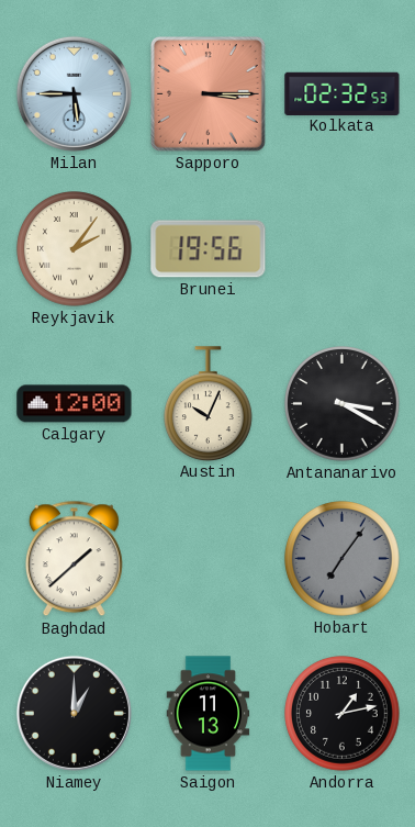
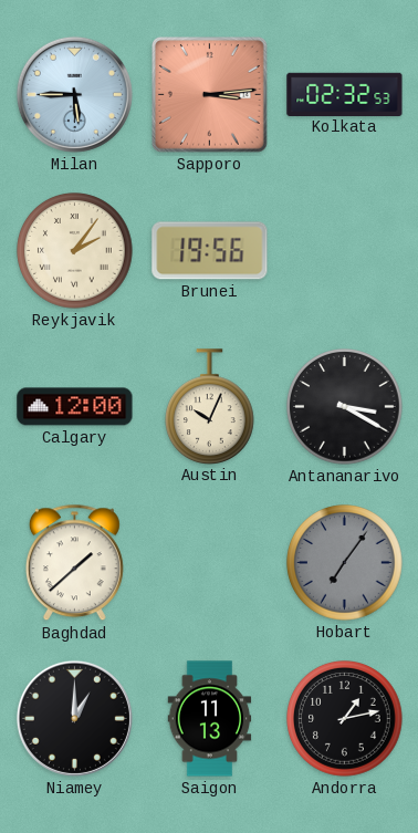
Sapporo: 3:15 -> 3:14 (209, 94)
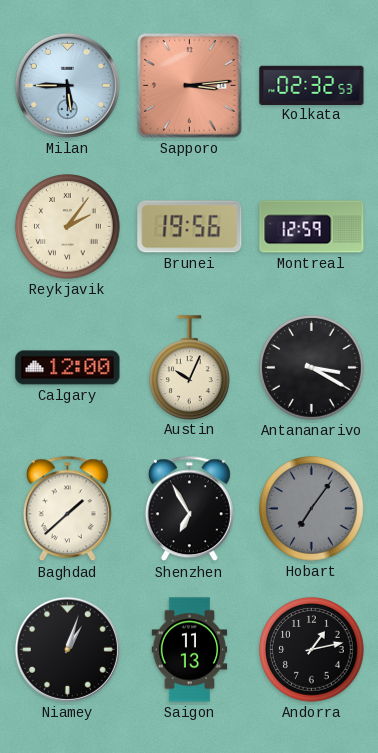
Montreal: none -> 12:59 (312, 227)
Shenzhen: none -> 6:55 (189, 509)
Niamey: 1:00 -> 1:03 (67, 649)
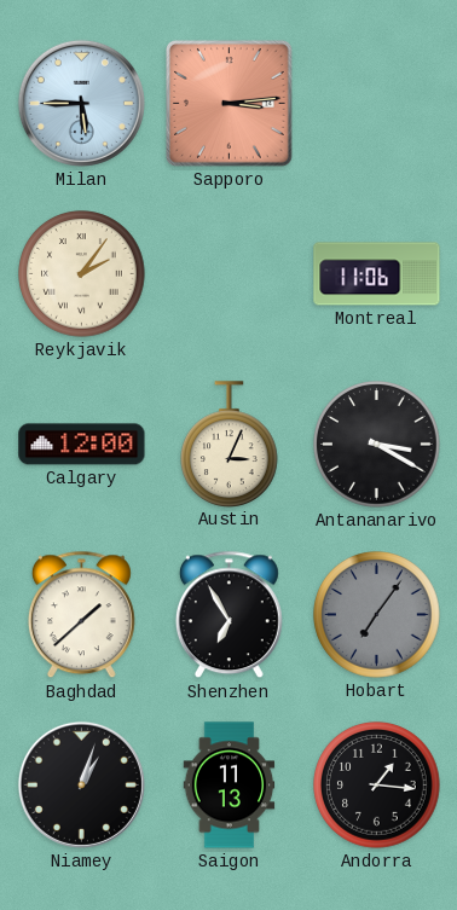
Kolkata: 02:32 -> none (312, 85)
Brunei: 19:56 -> none (190, 227)
Montreal: 12:59 -> 11:06 (377, 274)
Austin: 10:04 -> 3:04 (230, 444)
Andorra: 1:13 -> 1:16 (377, 786)
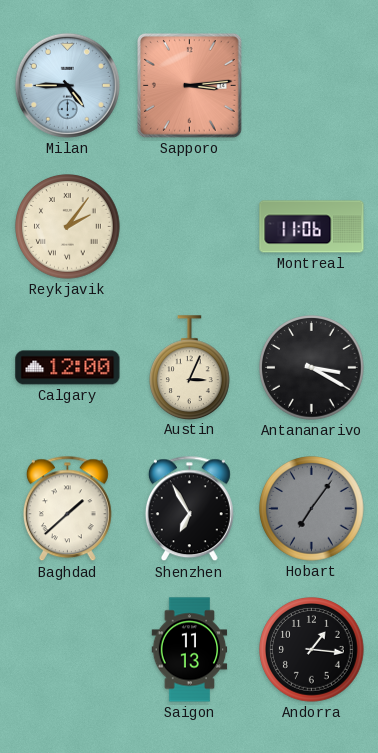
Milan: 5:45 -> 4:45 (67, 85)
Niamey: 1:03 -> none (81, 784)
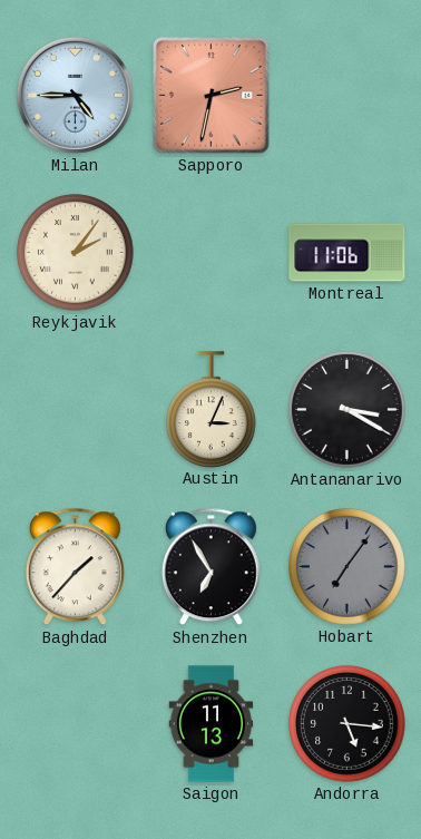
Sapporo: 3:14 -> 2:32 (210, 95)
Calgary: 12:00 -> none (68, 368)
Baghdad: 1:38 -> 1:37 (75, 567)
Andorra: 1:16 -> 5:16 (347, 724)
